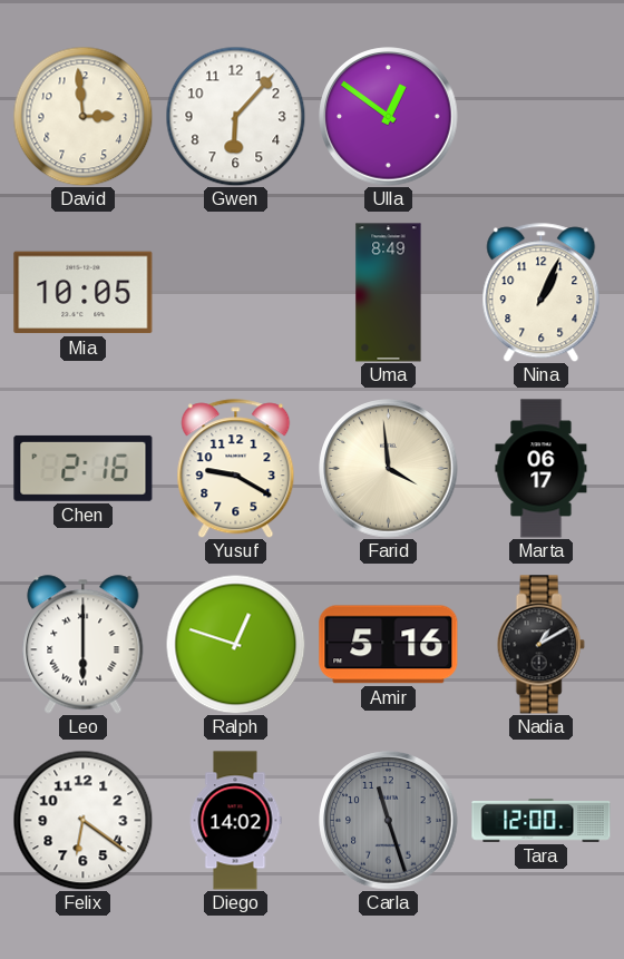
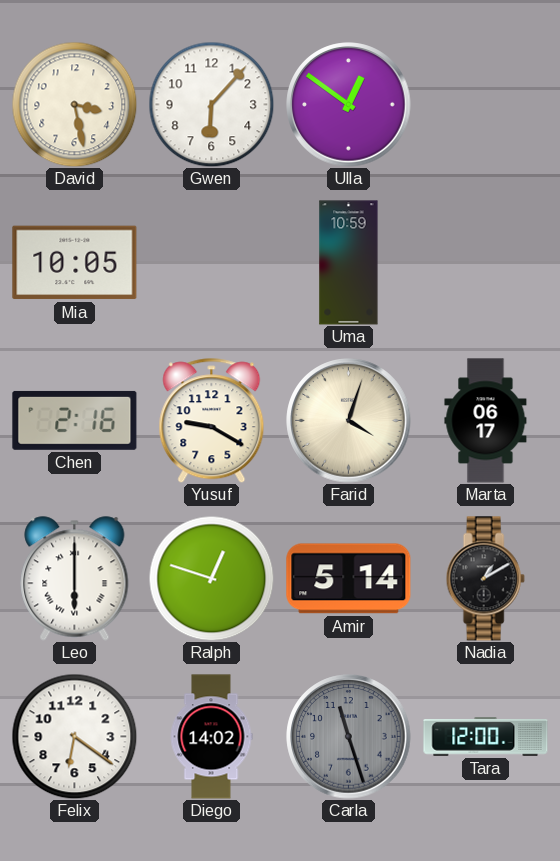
David: 2:59 -> 3:28 (74, 104)
Uma: 8:49 -> 10:59 (349, 263)
Nina: 1:04 -> none (542, 293)
Farid: 3:59 -> 4:03 (349, 421)
Amir: 5:16 -> 5:14 (349, 579)
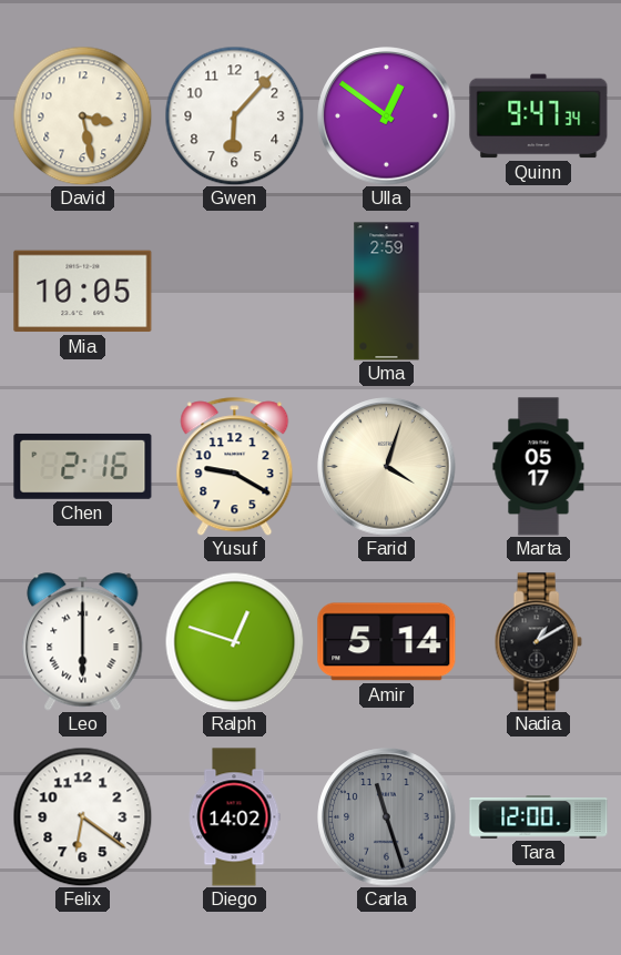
Quinn: none -> 9:47 (539, 116)
Uma: 10:59 -> 2:59 (387, 292)
Marta: 06:17 -> 05:17 (539, 467)
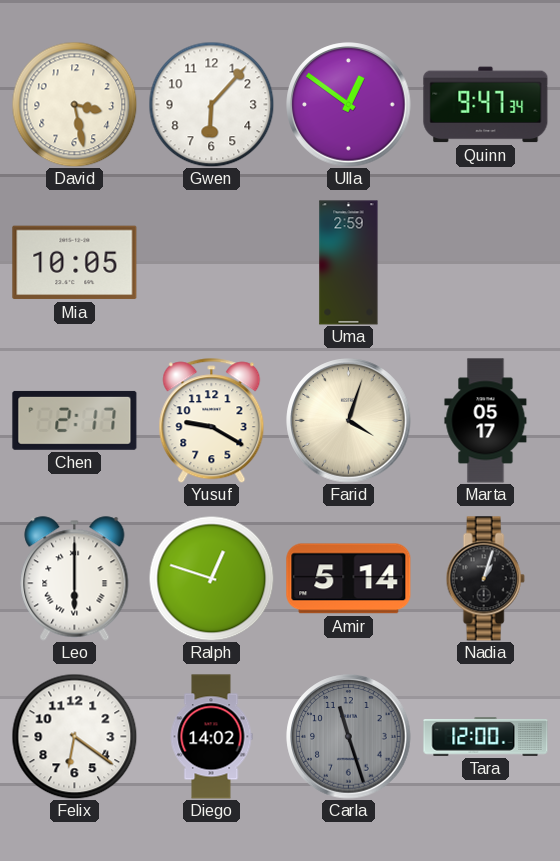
Chen: 2:16 -> 2:17 (75, 420)
Nadia: 1:10 -> 1:03 (485, 579)
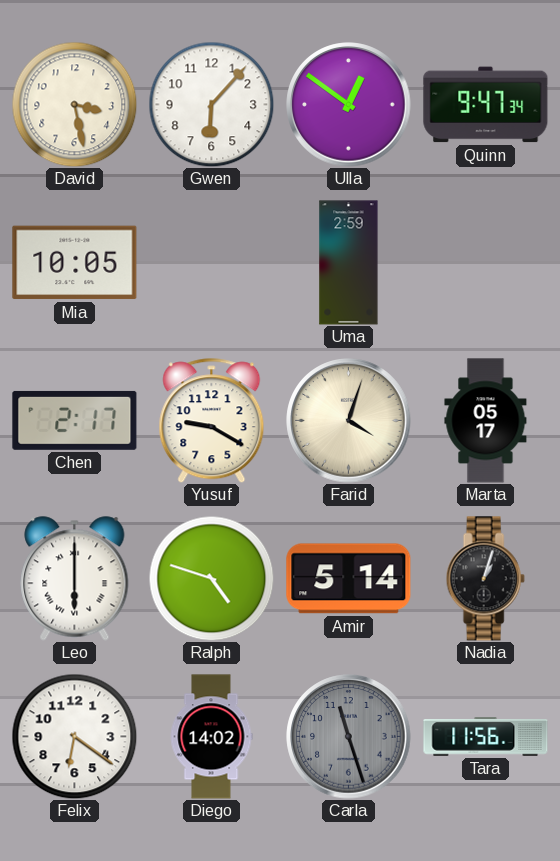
Ralph: 12:48 -> 4:48 (211, 578)
Tara: 12:00 -> 11:56 (486, 737)
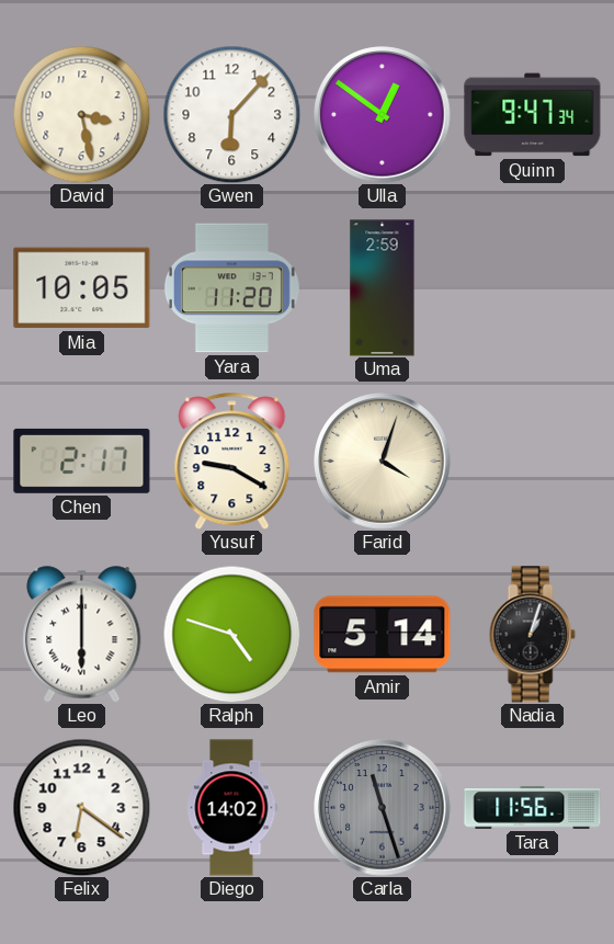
Yara: none -> 11:20 (231, 288)
Marta: 05:17 -> none (486, 421)
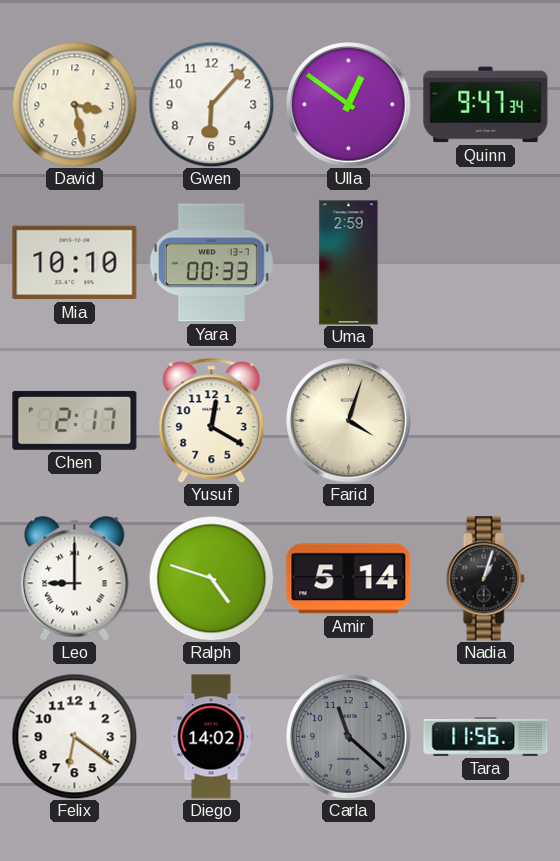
Mia: 10:05 -> 10:10 (75, 263)
Yara: 11:20 -> 00:33 (211, 263)
Yusuf: 9:20 -> 12:20 (212, 421)
Leo: 6:00 -> 9:00 (75, 579)
Carla: 11:27 -> 11:22 (349, 737)
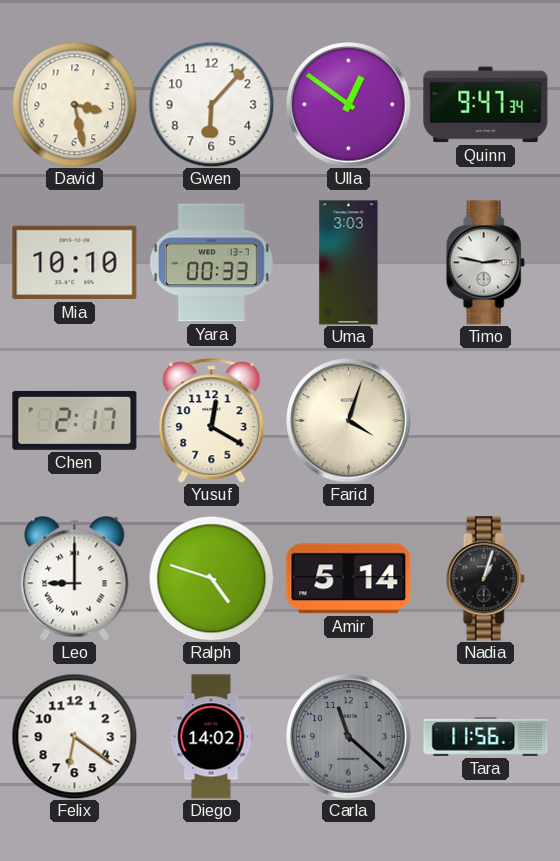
Uma: 2:59 -> 3:03 (349, 263)
Timo: none -> 2:47 (485, 263)
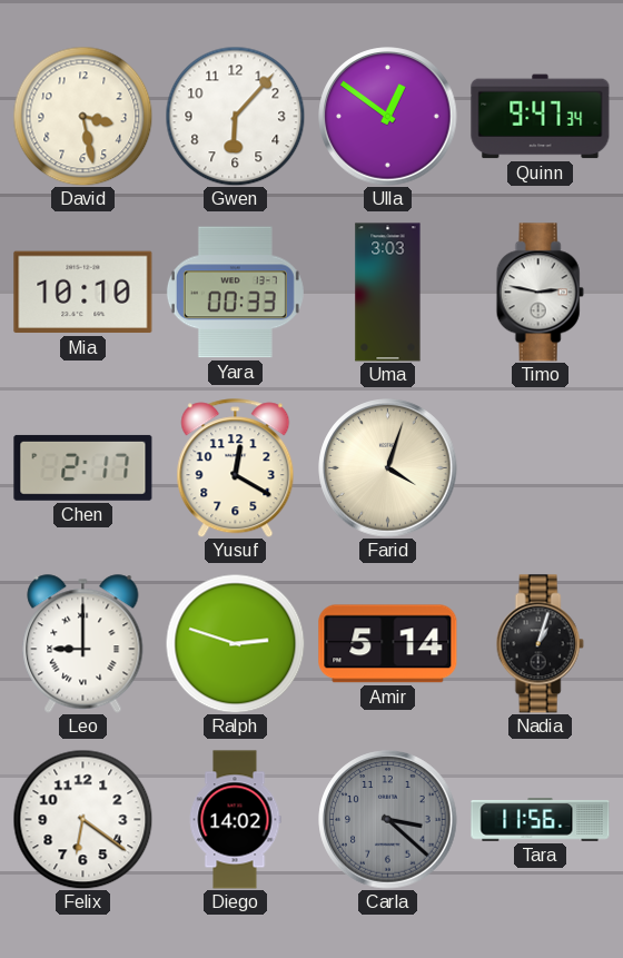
Ralph: 4:48 -> 2:48 (235, 643)
Carla: 11:22 -> 3:22 (388, 820)
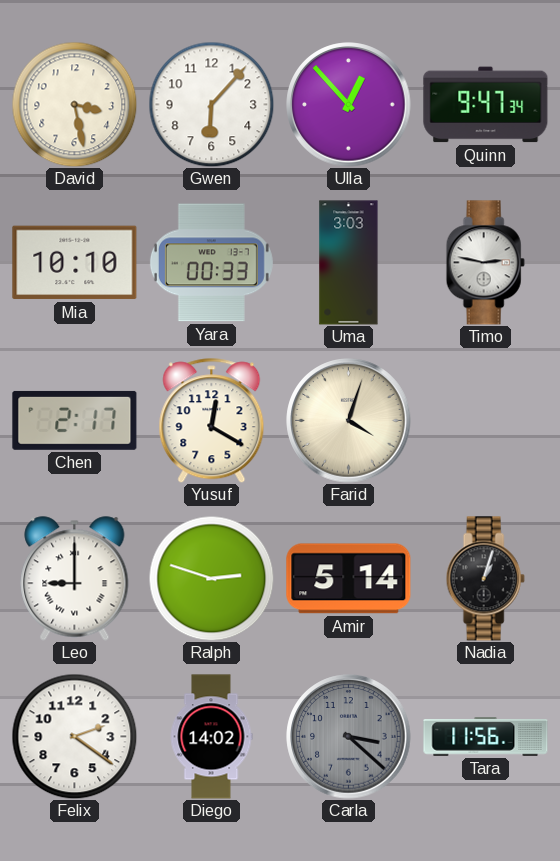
Ulla: 12:51 -> 12:53 (349, 105)
Felix: 6:21 -> 2:21 (74, 736)
